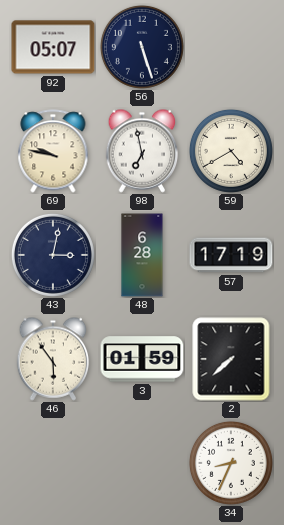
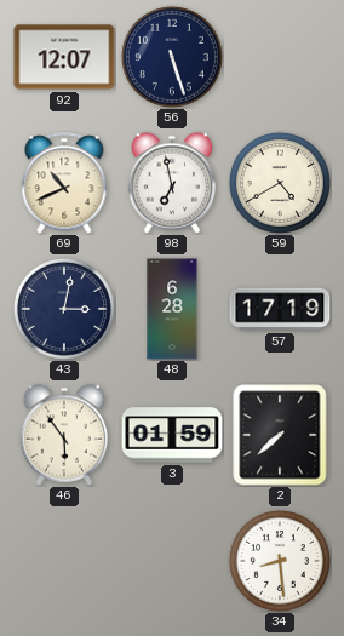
92: 05:07 -> 12:07 (64, 57)
69: 9:47 -> 10:41 (64, 183)
34: 8:34 -> 8:29 (280, 561)
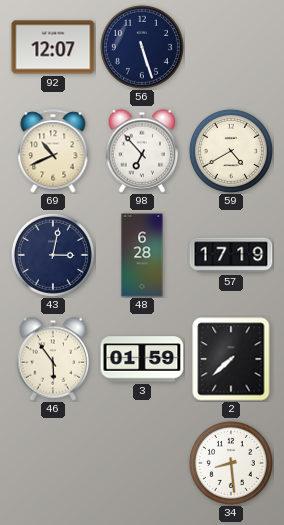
98: 6:58 -> 6:53 (142, 151)
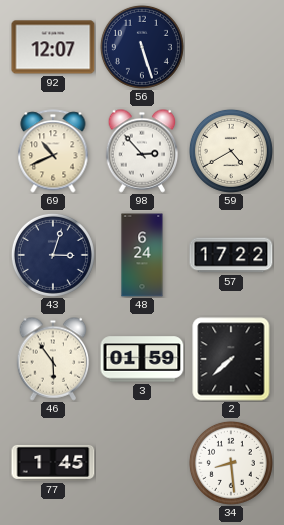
98: 6:53 -> 2:53 (142, 151)
43: 3:02 -> 3:03 (53, 255)
48: 6:28 -> 6:24 (142, 255)
57: 17:19 -> 17:22 (231, 255)
77: none -> 1:45 (53, 463)
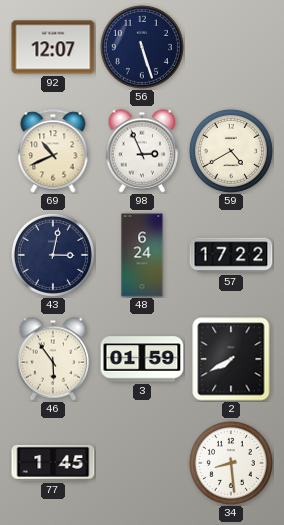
98: 2:53 -> 2:56 (142, 151)
43: 3:03 -> 3:02 (53, 255)
2: 7:38 -> 7:40 (231, 359)
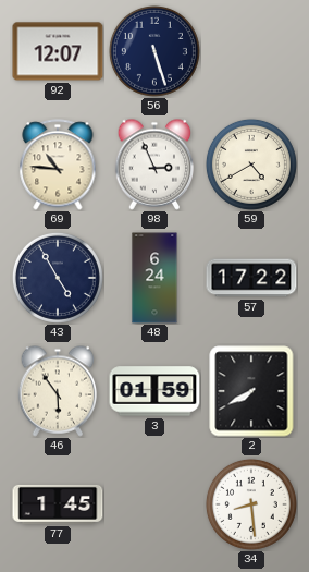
69: 10:41 -> 10:46 (58, 165)
43: 3:02 -> 4:55 (58, 278)
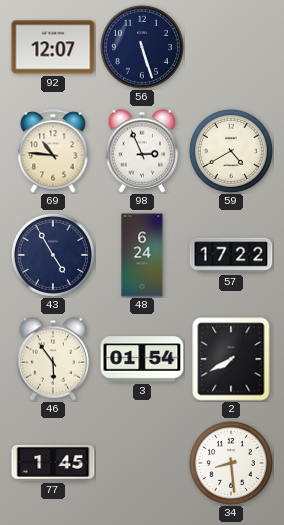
3: 01:59 -> 01:54 (142, 359)
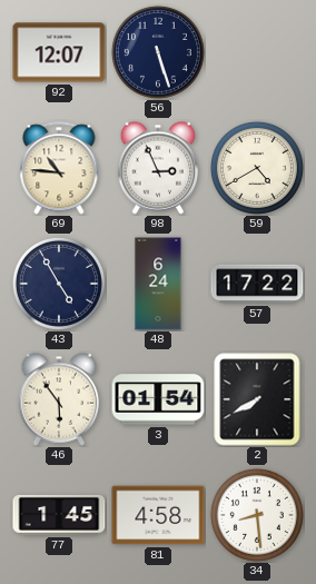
81: none -> 4:58 (158, 515)
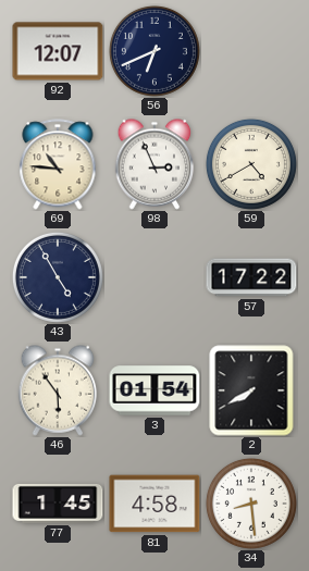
56: 5:27 -> 6:41 (154, 51)
48: 6:24 -> none (158, 284)
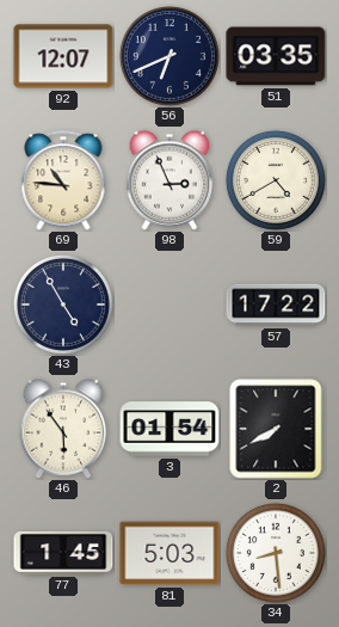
51: none -> 03:35 (276, 56)
81: 4:58 -> 5:03 (169, 553)
